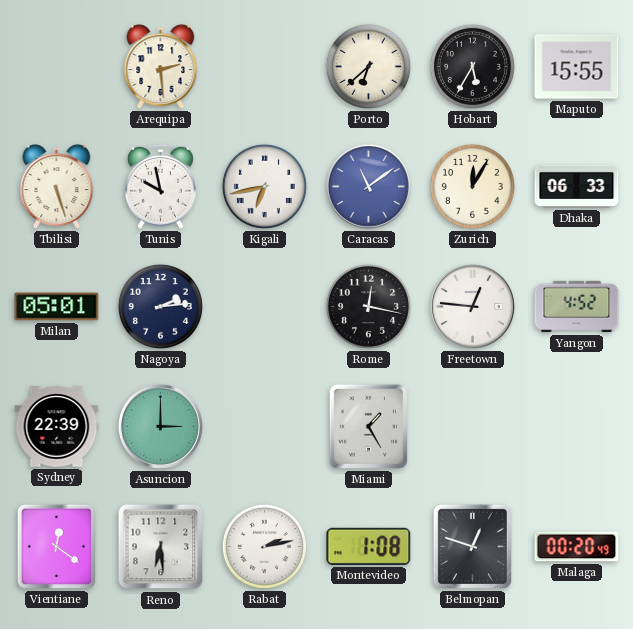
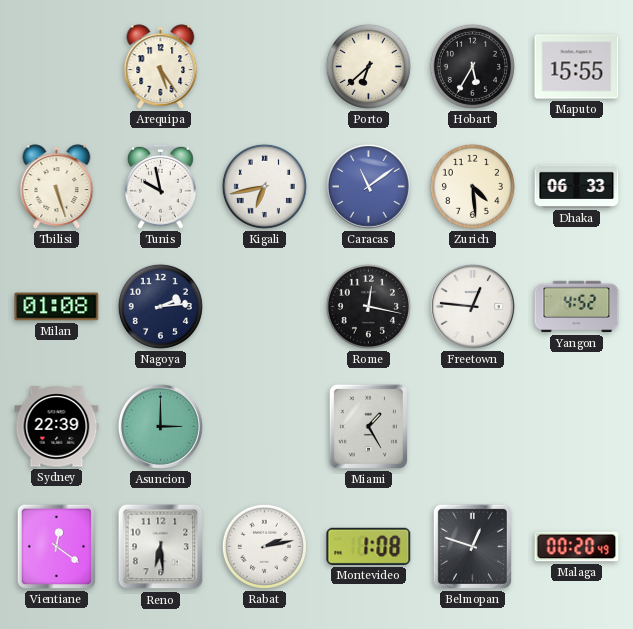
Arequipa: 2:29 -> 5:24 (161, 67)
Zurich: 12:05 -> 4:29 (472, 186)
Milan: 05:01 -> 01:08 (57, 307)
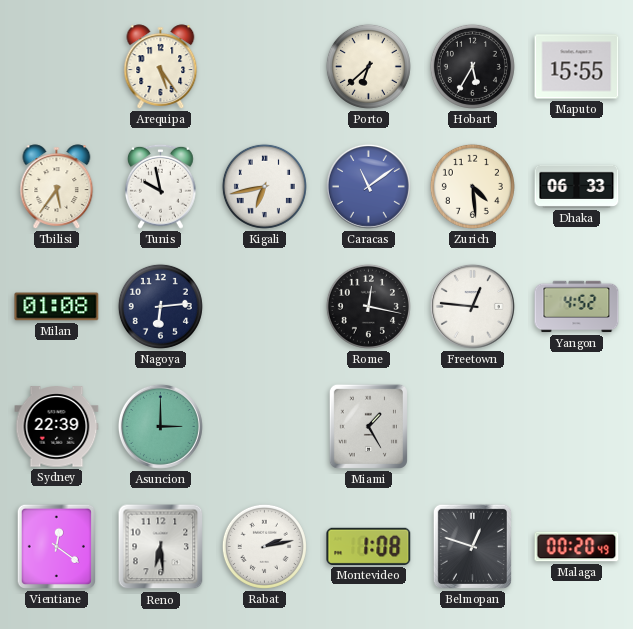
Tbilisi: 5:27 -> 5:36 (57, 187)
Nagoya: 2:14 -> 6:14 (160, 306)
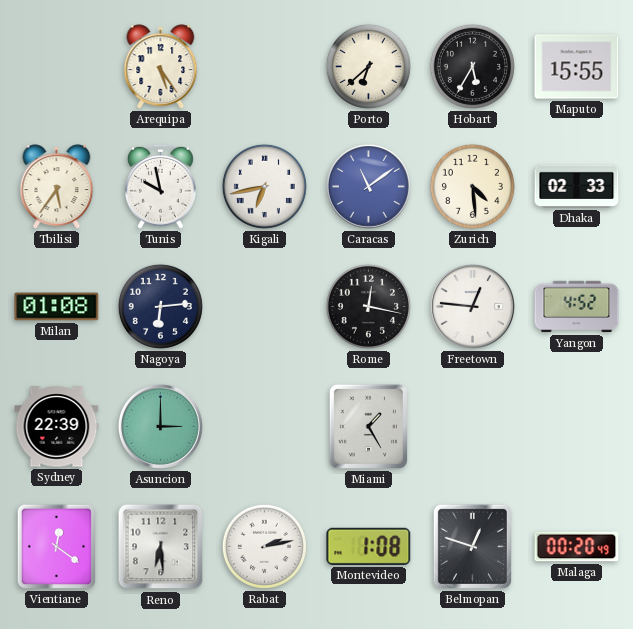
Dhaka: 06:33 -> 02:33 (577, 186)
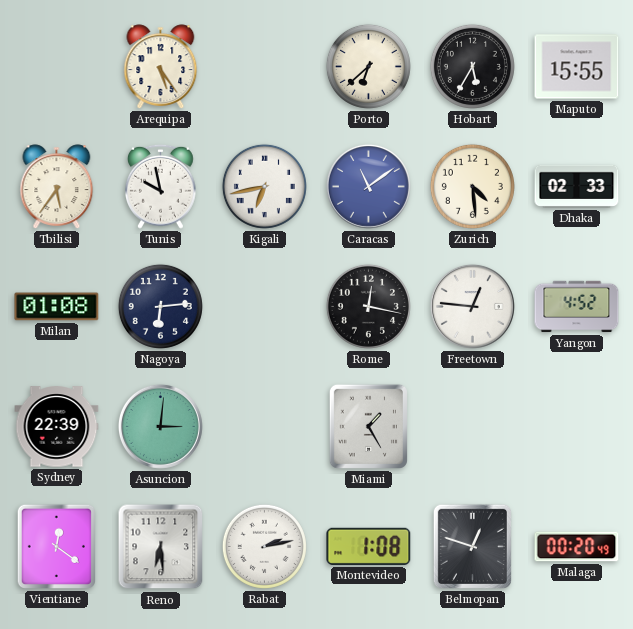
Asuncion: 3:00 -> 3:01 (160, 426)
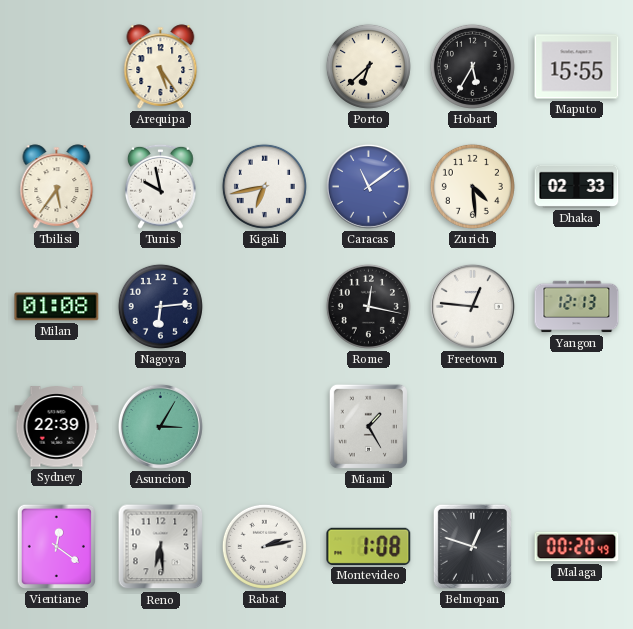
Yangon: 4:52 -> 12:13 (577, 307)
Asuncion: 3:01 -> 3:05 (160, 426)
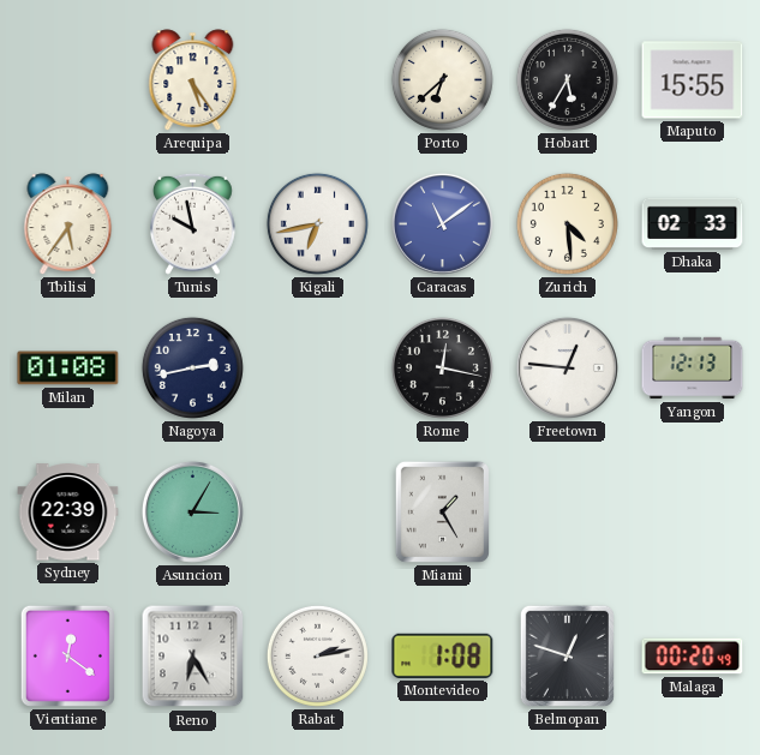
Nagoya: 6:14 -> 2:43 (192, 367)
Reno: 6:29 -> 6:25 (193, 657)
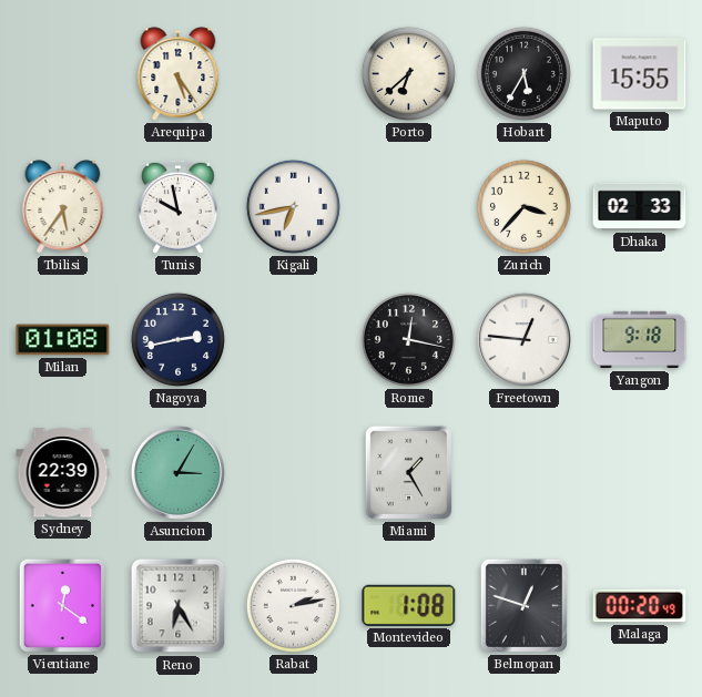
Caracas: 11:09 -> none (442, 223)
Zurich: 4:29 -> 3:37 (523, 206)
Yangon: 12:13 -> 9:18 (640, 340)
